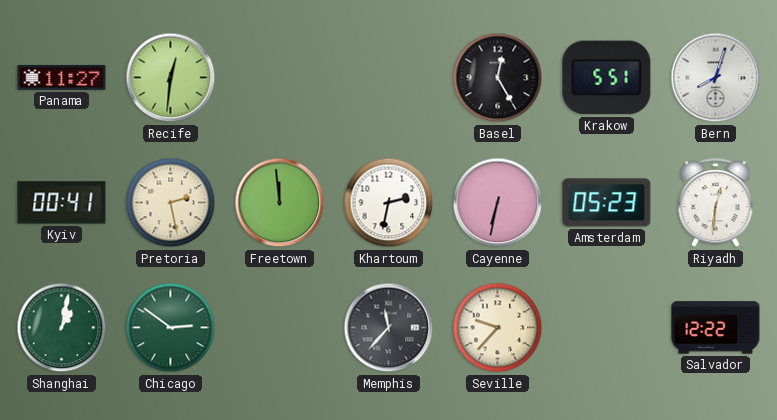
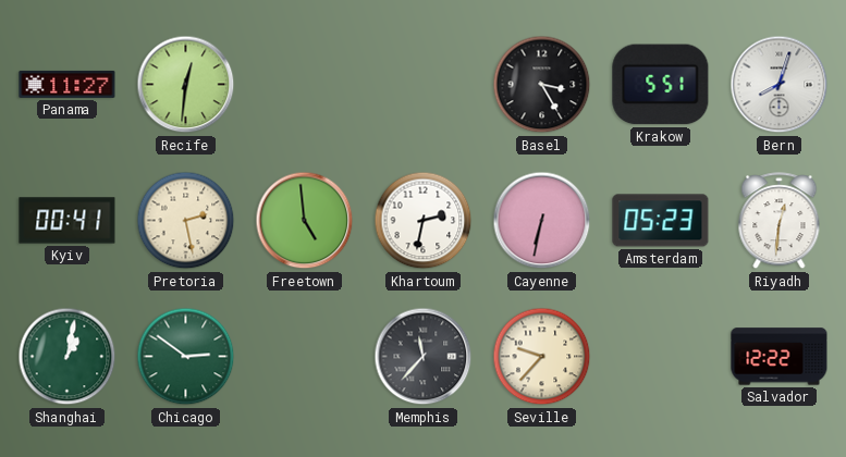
Basel: 12:25 -> 3:25 (542, 85)
Freetown: 11:59 -> 4:59 (305, 221)
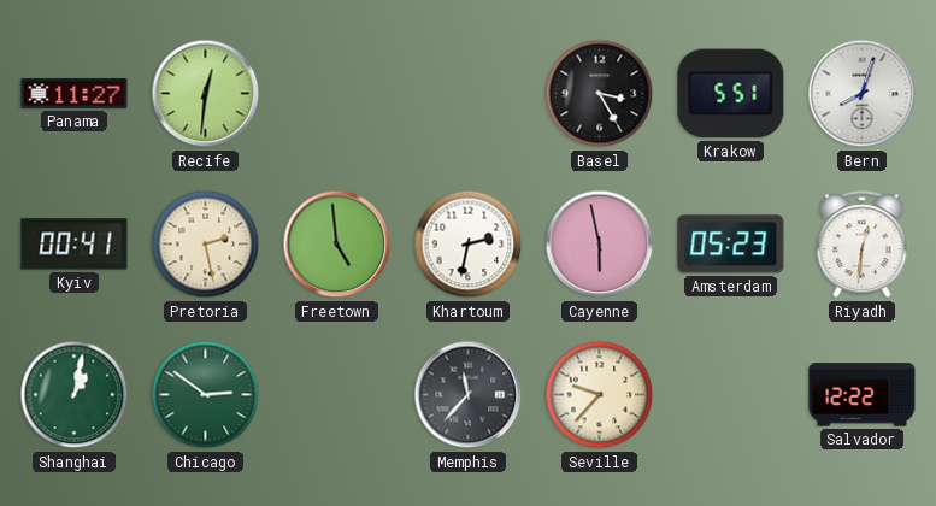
Cayenne: 6:32 -> 5:58 (600, 245)
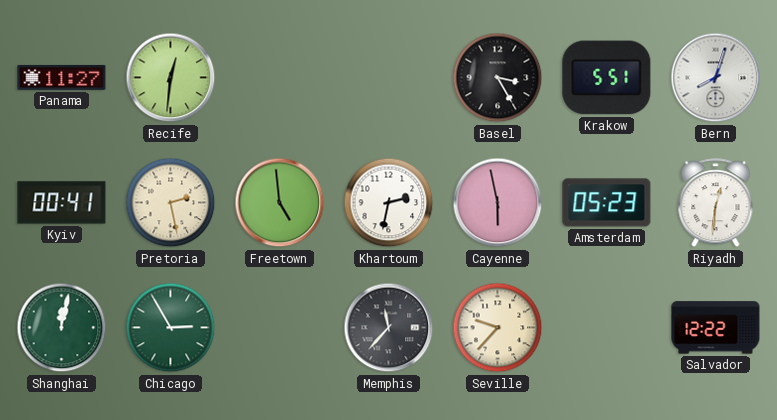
Shanghai: 1:02 -> 12:02 (62, 328)
Chicago: 2:51 -> 2:55 (171, 328)
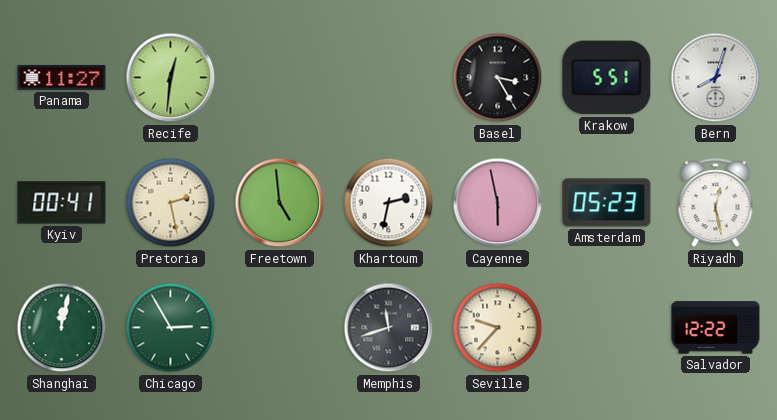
Riyadh: 12:31 -> 12:28 (716, 203)
Memphis: 11:37 -> 11:42 (389, 328)
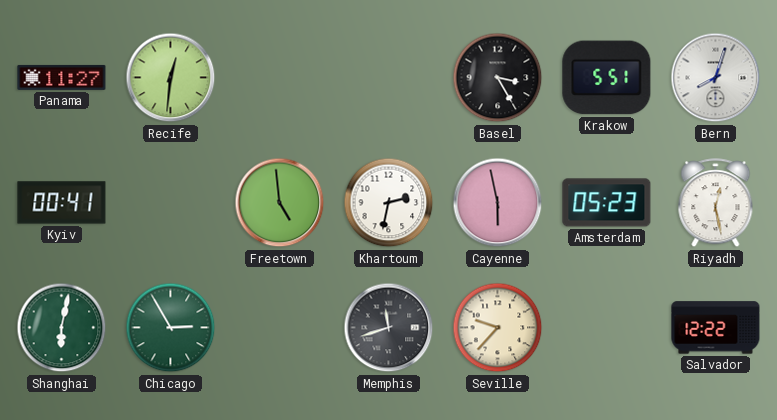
Pretoria: 2:28 -> none (171, 203)
Shanghai: 12:02 -> 6:02 (62, 328)
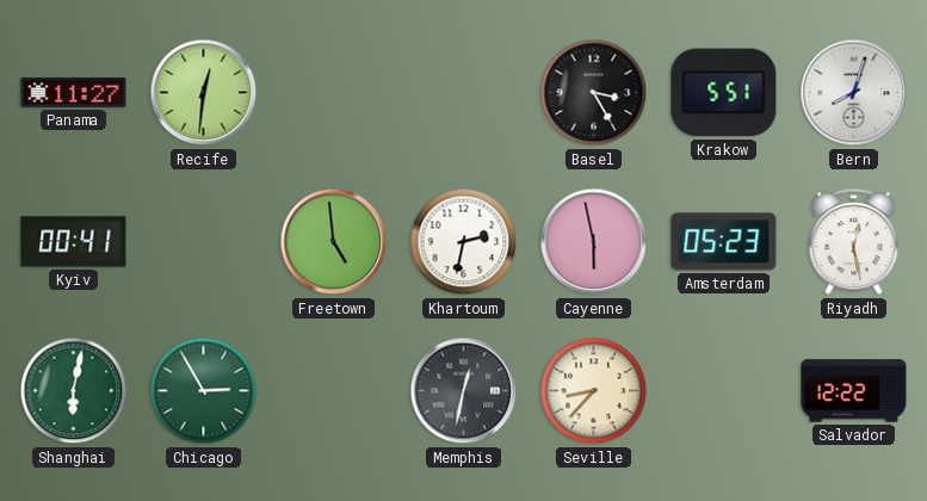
Memphis: 11:42 -> 12:32 (464, 391)
Seville: 9:37 -> 8:37 (594, 391)
